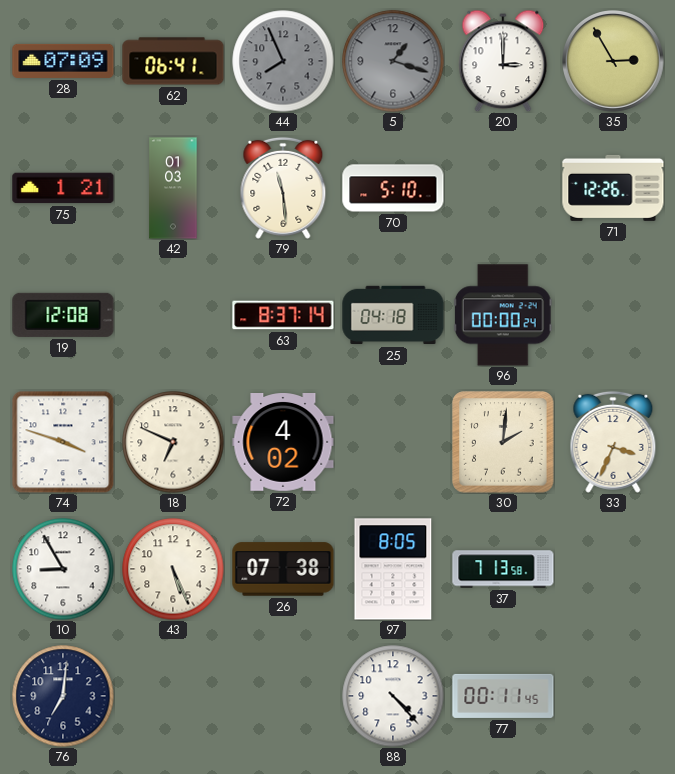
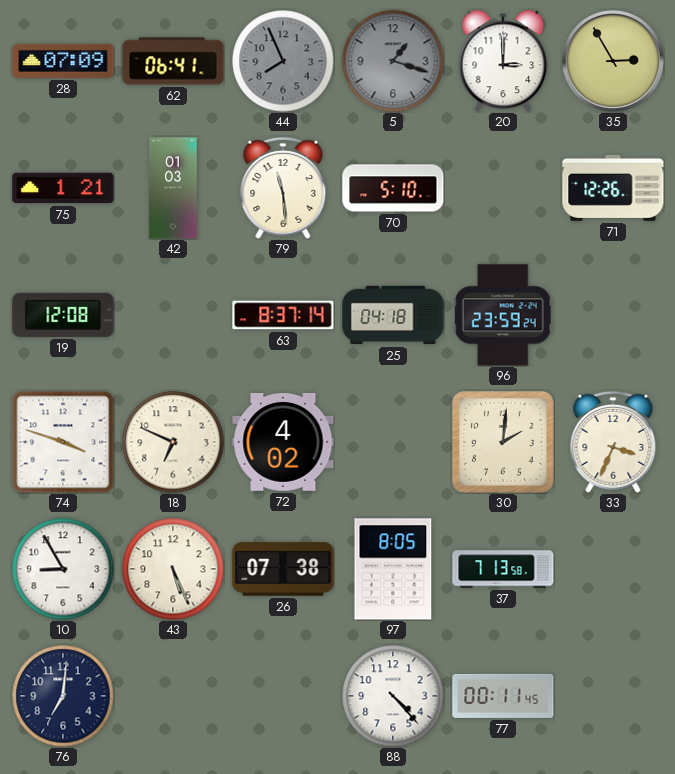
96: 00:00 -> 23:59 (503, 315)
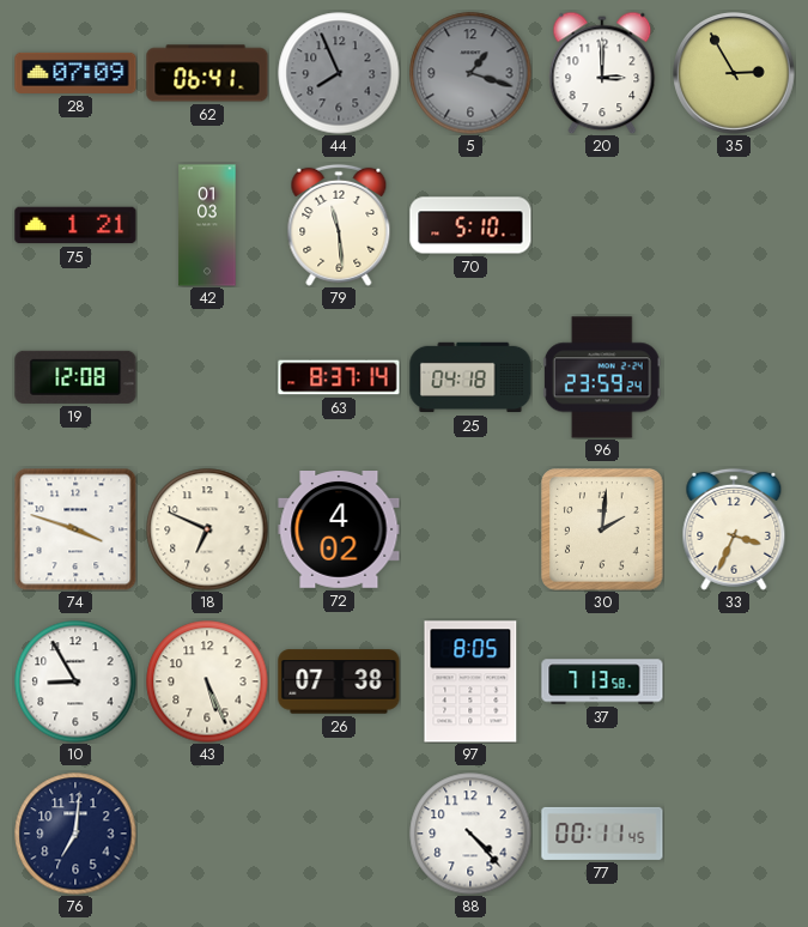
71: 12:26 -> none (613, 188)
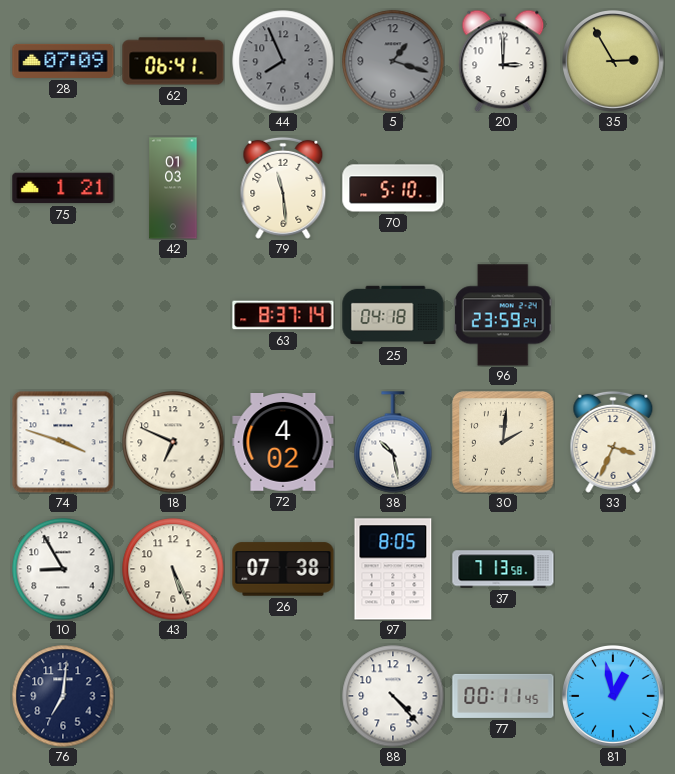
19: 12:08 -> none (75, 377)
38: none -> 10:28 (393, 442)
81: none -> 12:58 (614, 697)
